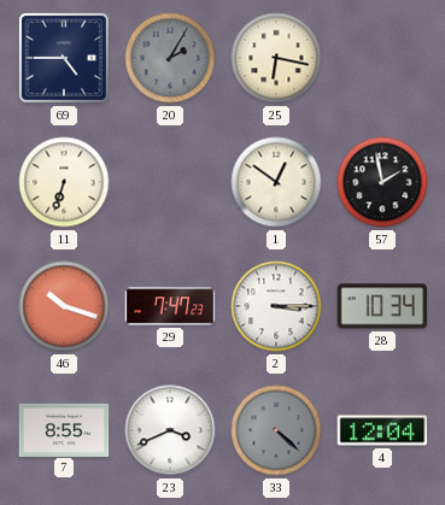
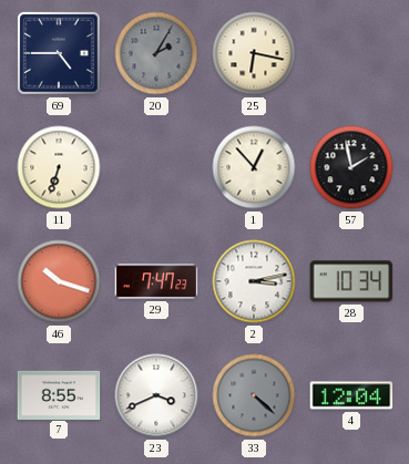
1: 12:51 -> 12:53 (254, 167)
2: 3:15 -> 3:13 (254, 281)
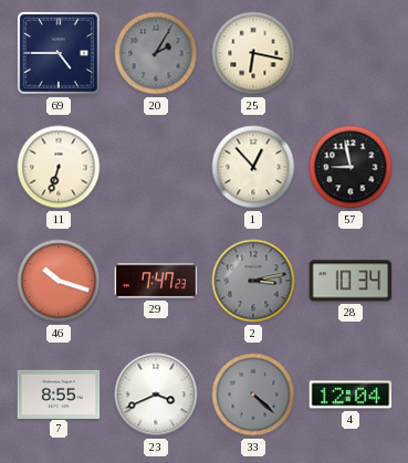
57: 1:58 -> 8:58 (351, 167)
2 dial: white -> grey (253, 281)
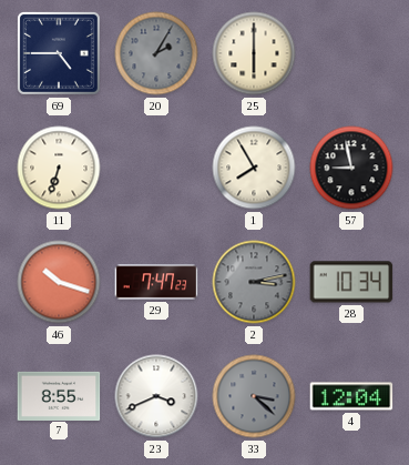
25: 6:17 -> 6:00 (254, 53)
1: 12:53 -> 7:55 (254, 168)
33: 4:22 -> 3:22 (254, 396)
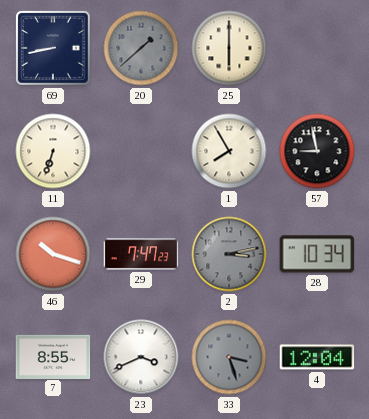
69: 4:45 -> 8:43 (53, 48)
20: 2:05 -> 1:38 (141, 48)
33: 3:22 -> 3:27 (229, 357)
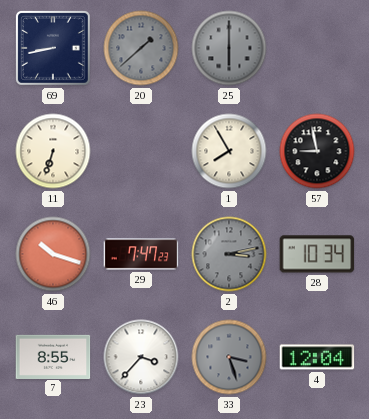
25 dial: cream -> grey (229, 48)
23: 3:41 -> 3:37 (141, 357)
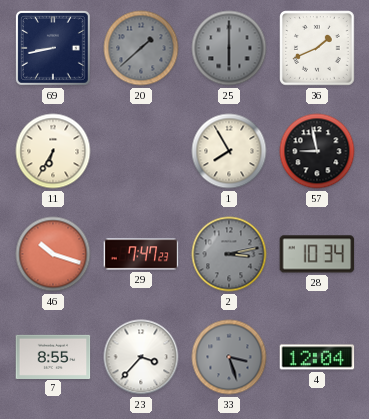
36: none -> 1:41 (317, 48)
11: 6:33 -> 6:35 (53, 151)
